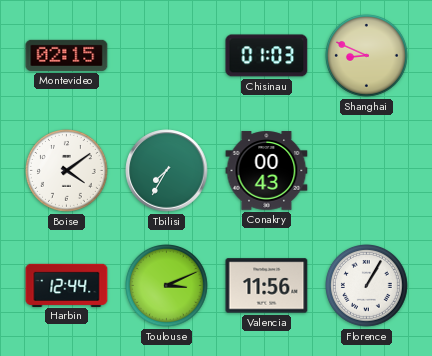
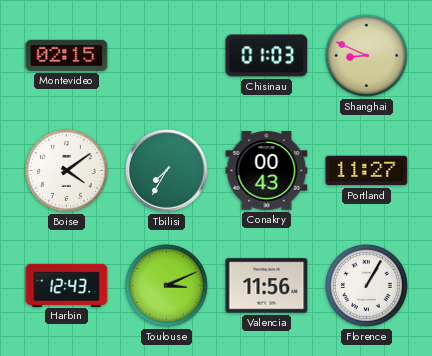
Portland: none -> 11:27 (367, 171)
Harbin: 12:44 -> 12:43 (67, 285)
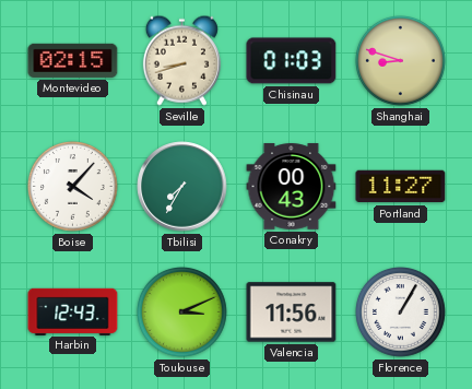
Seville: none -> 8:42 (181, 60)
Shanghai: 8:49 -> 8:48 (401, 61)
Boise: 4:09 -> 4:07 (73, 187)
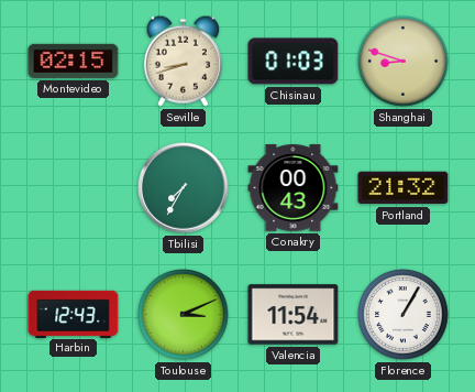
Boise: 4:07 -> none (73, 187)
Portland: 11:27 -> 21:32 (404, 188)
Valencia: 11:56 -> 11:54 (294, 315)
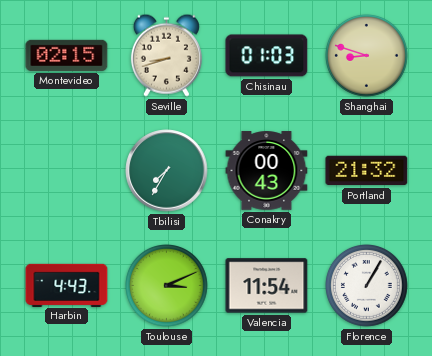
Harbin: 12:43 -> 4:43 (67, 285)
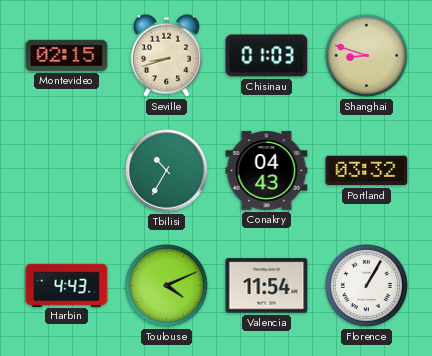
Tbilisi: 7:35 -> 10:35 (167, 171)
Conakry: 00:43 -> 04:43 (267, 171)
Portland: 21:32 -> 03:32 (367, 171)
Toulouse: 3:11 -> 4:11 (167, 286)
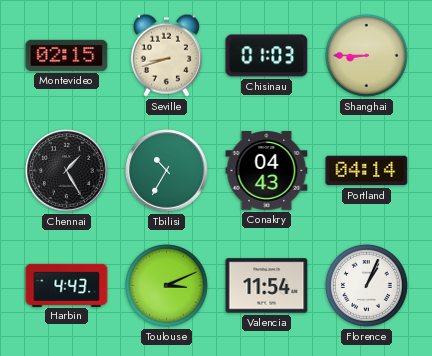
Shanghai: 8:48 -> 8:45 (367, 56)
Chennai: none -> 1:25 (67, 171)
Portland: 03:32 -> 04:14 (367, 171)
Toulouse: 4:11 -> 3:11 (167, 286)
Florence: 1:05 -> 1:04 (367, 286)
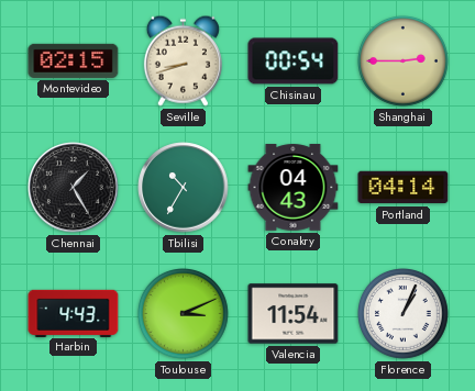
Chisinau: 01:03 -> 00:54 (294, 62)
Shanghai: 8:45 -> 2:45 (404, 62)
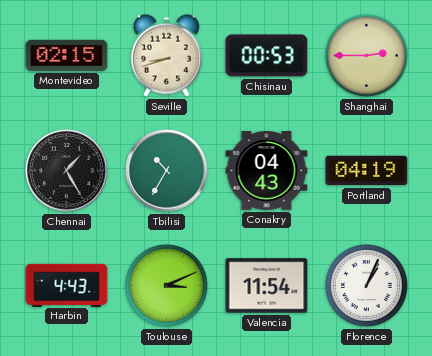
Chisinau: 00:54 -> 00:53 (267, 56)
Portland: 04:14 -> 04:19 (367, 171)
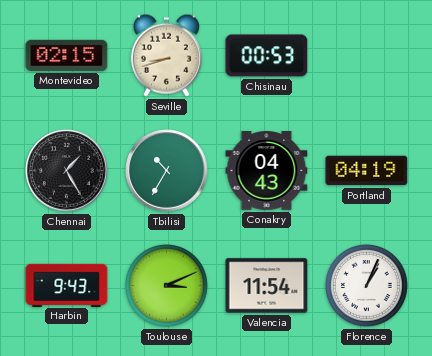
Shanghai: 2:45 -> none (367, 56)
Harbin: 4:43 -> 9:43 (67, 285)
